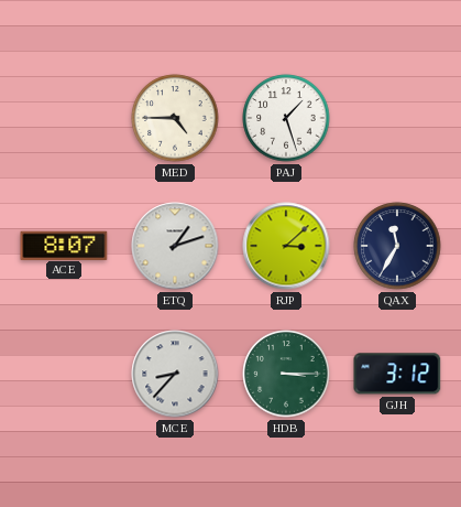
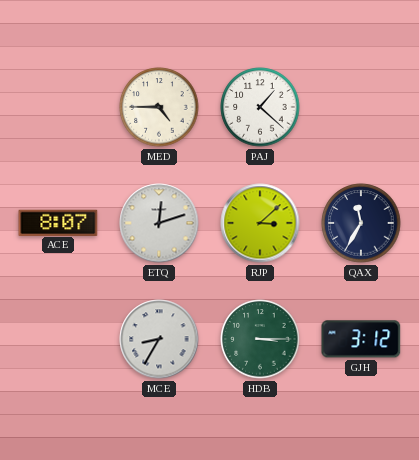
PAJ: 1:27 -> 1:22 (260, 107)
ETQ: 1:12 -> 12:12 (159, 223)
MCE: 8:37 -> 8:35 (159, 339)
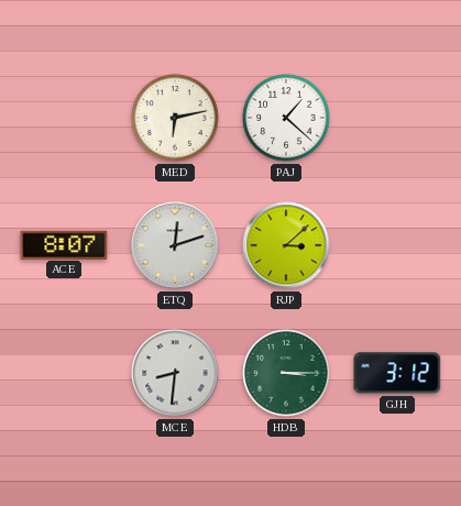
MED: 4:45 -> 6:13 (175, 118)
QAX: 11:35 -> none (361, 223)
MCE: 8:35 -> 8:31 (175, 373)
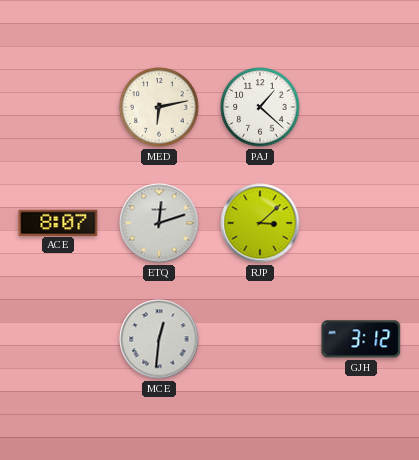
MCE: 8:31 -> 12:31 (159, 339)
HDB: 3:15 -> none (286, 373)
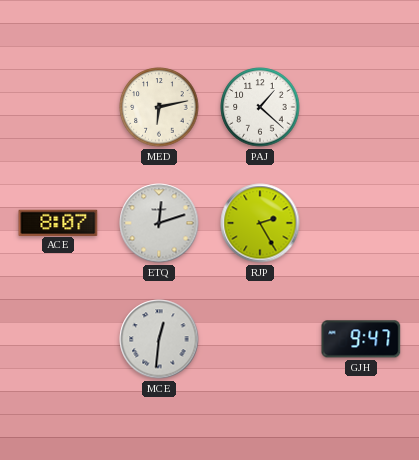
RJP: 3:08 -> 2:25 (260, 223)
GJH: 3:12 -> 9:47 (361, 339)
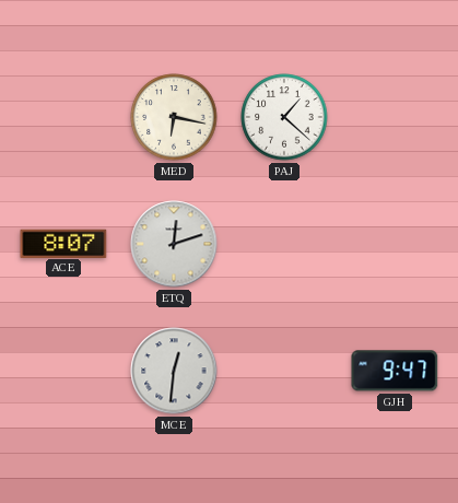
MED: 6:13 -> 6:17 (174, 117)
RJP: 2:25 -> none (260, 223)
